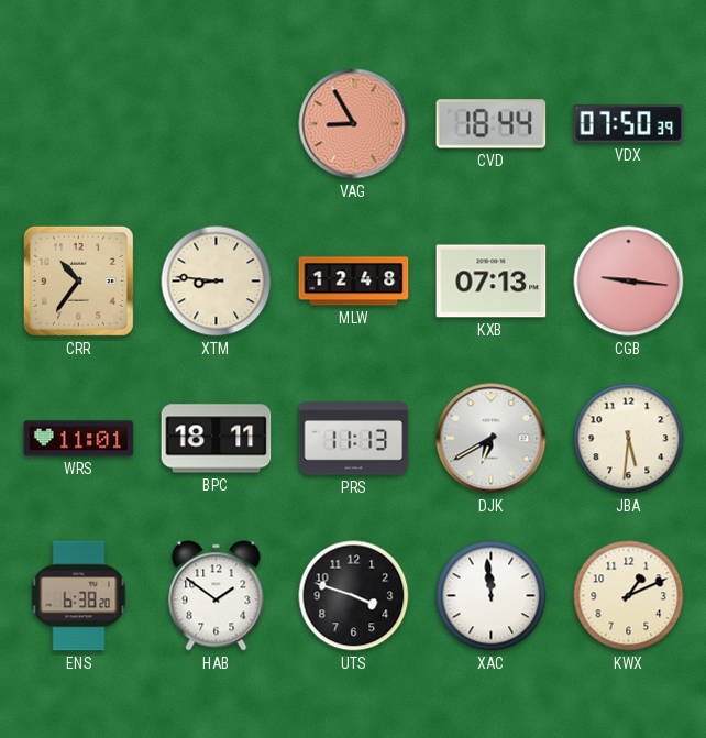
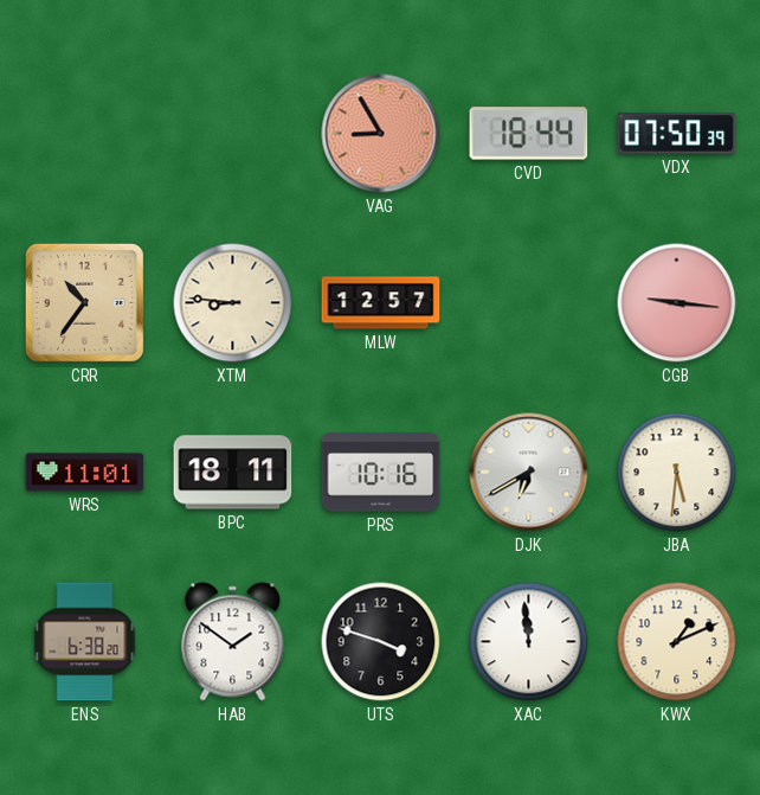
MLW: 12:48 -> 12:57 (381, 303)
KXB: 07:13 -> none (492, 282)
PRS: 11:13 -> 10:16 (381, 473)
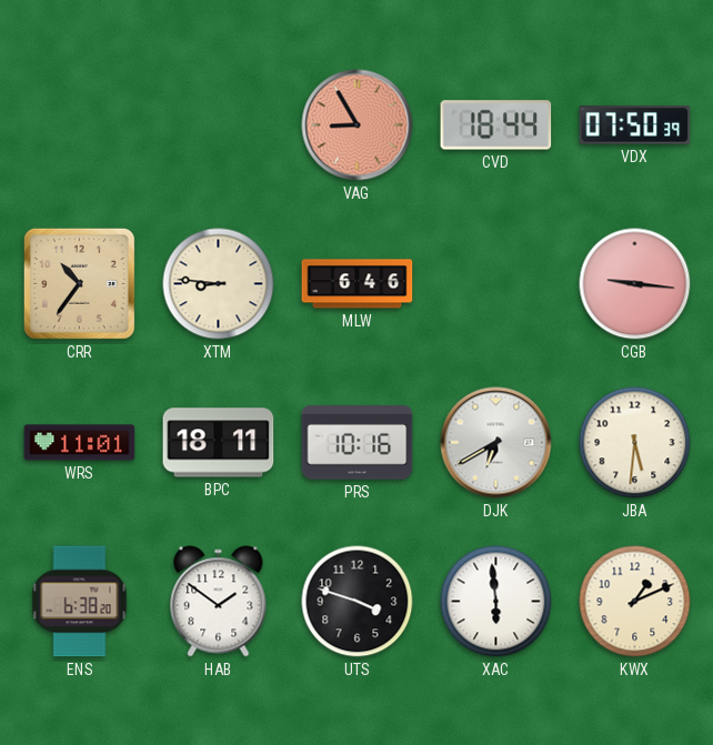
MLW: 12:57 -> 6:46 (358, 284)
XAC: 11:59 -> 5:59 (496, 602)
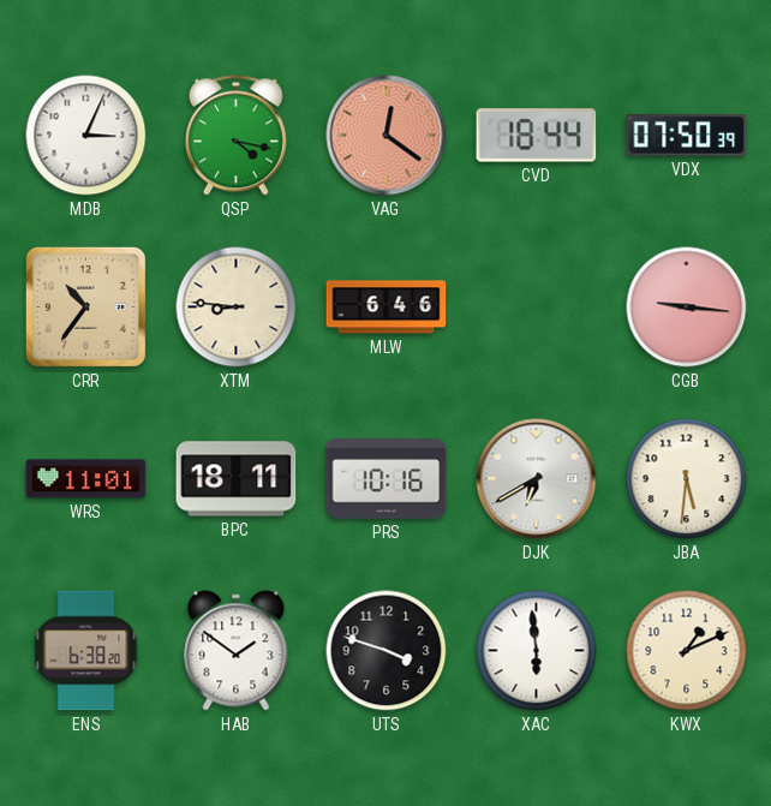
MDB: none -> 3:04 (86, 136)
QSP: none -> 4:17 (235, 136)
VAG: 8:55 -> 12:21 (387, 136)
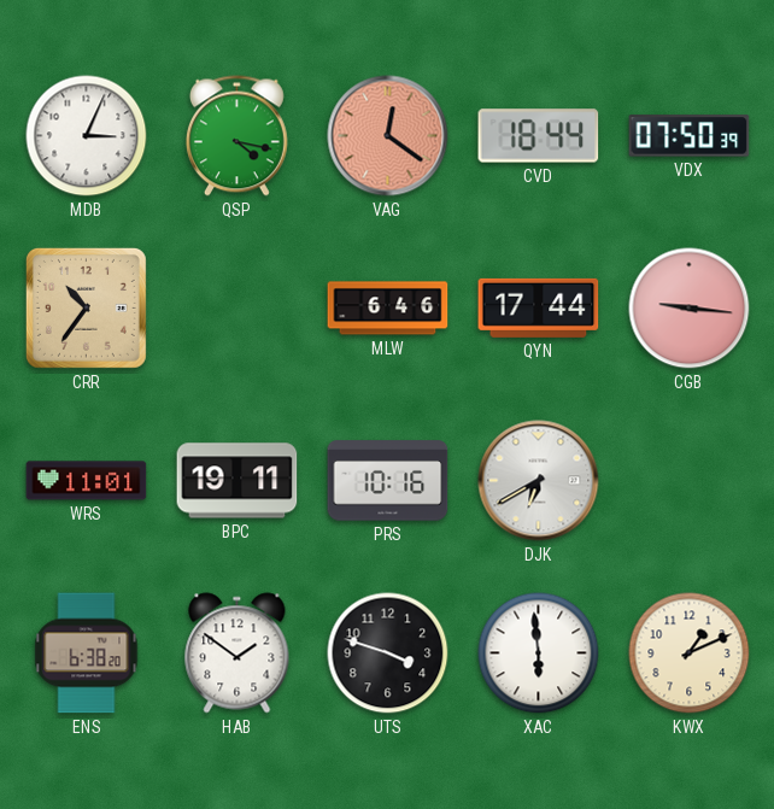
XTM: 8:46 -> none (237, 308)
QYN: none -> 17:44 (539, 307)
BPC: 18:11 -> 19:11 (238, 481)
JBA: 5:31 -> none (687, 479)
